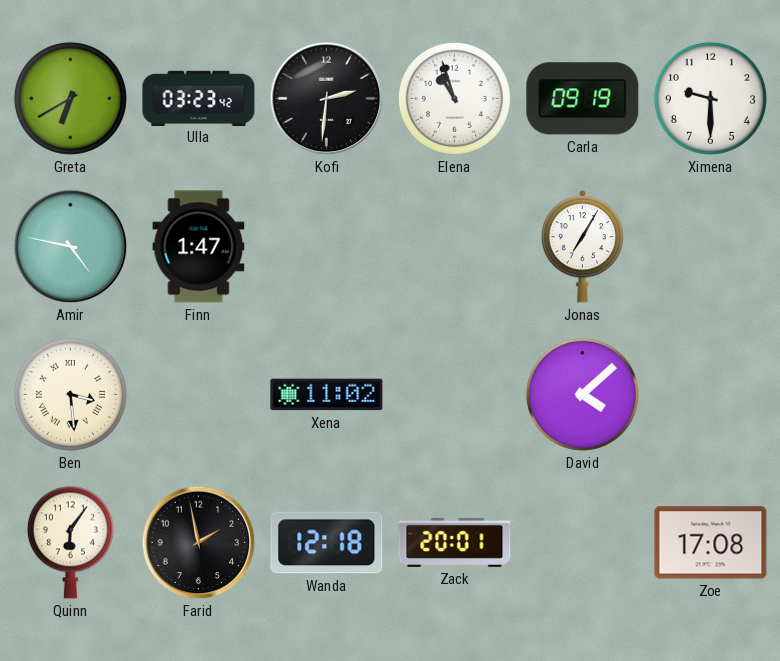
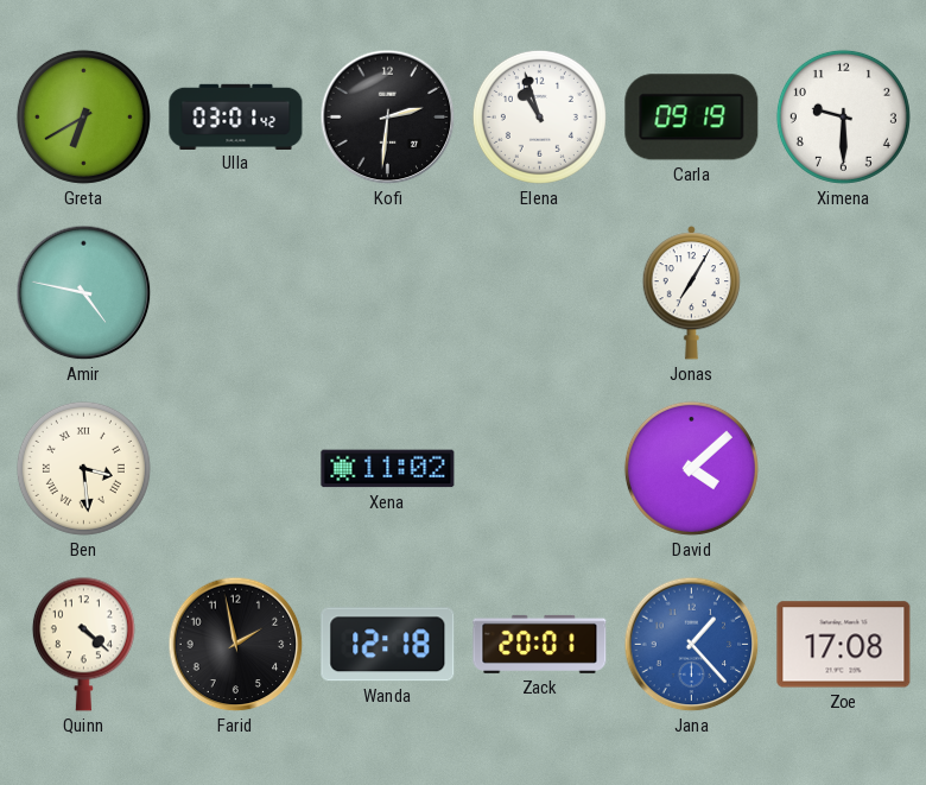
Ulla: 03:23 -> 03:01 (236, 116)
Finn: 1:47 -> none (199, 247)
Quinn: 6:06 -> 4:22 (83, 644)
Jana: none -> 1:23 (692, 645)
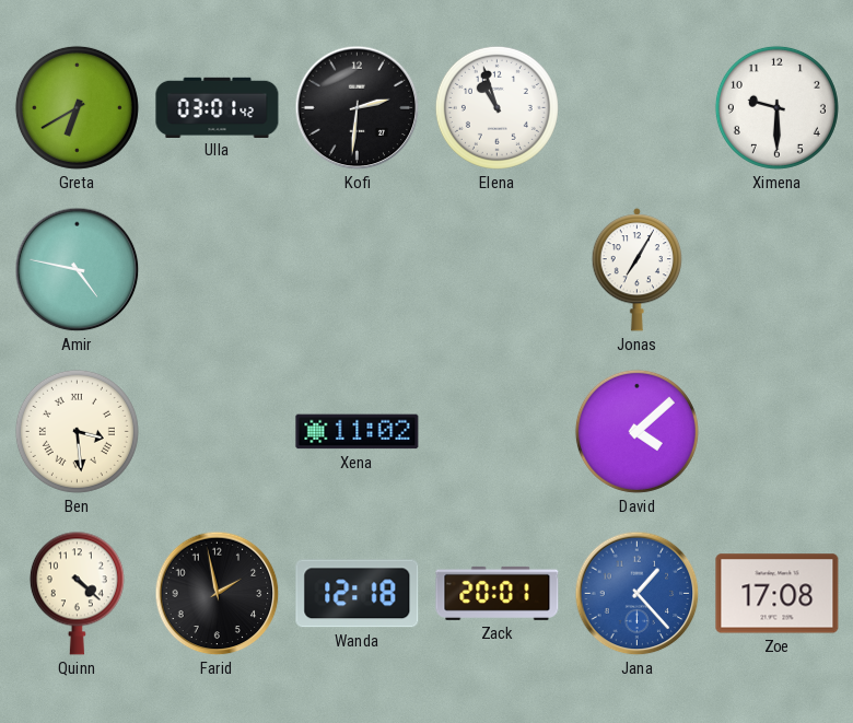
Carla: 09:19 -> none (692, 118)
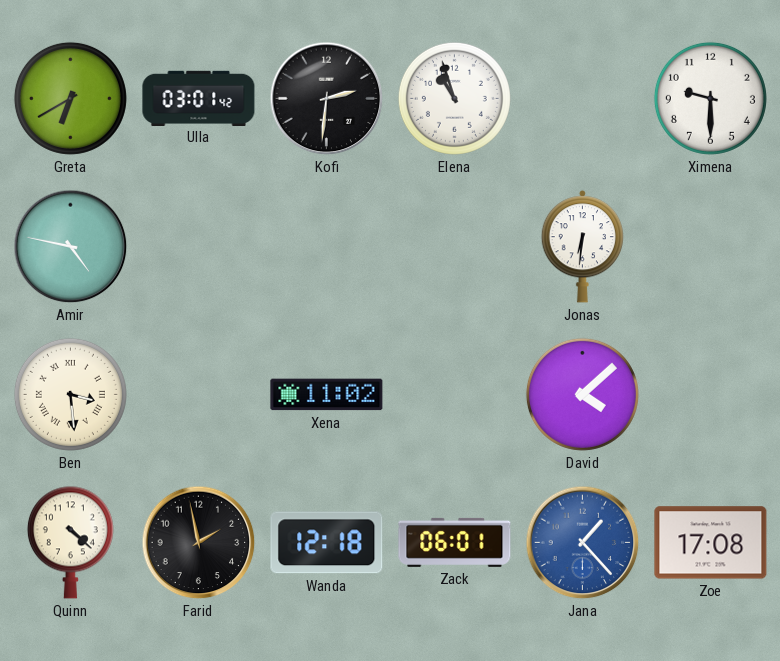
Jonas: 7:05 -> 6:31 (582, 247)
Zack: 20:01 -> 06:01 (455, 542)
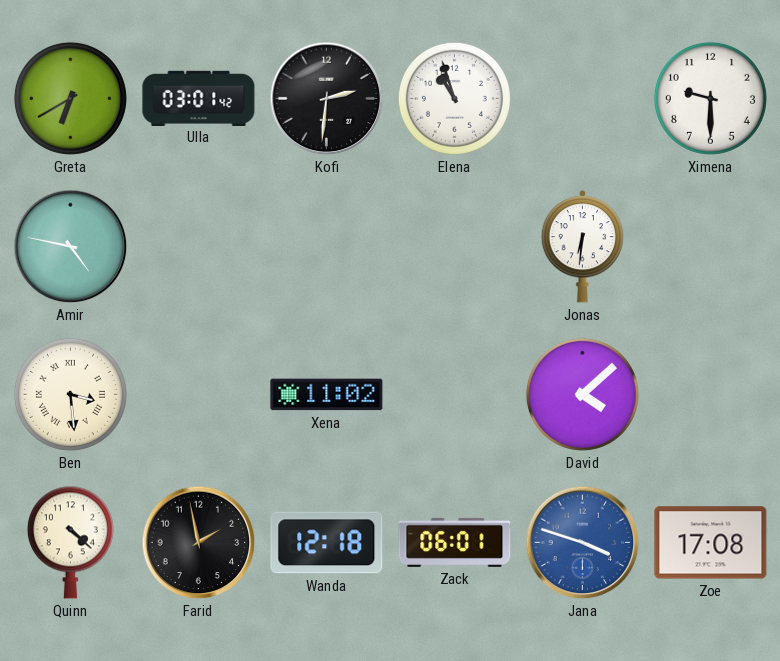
Jana: 1:23 -> 3:48 (583, 543)
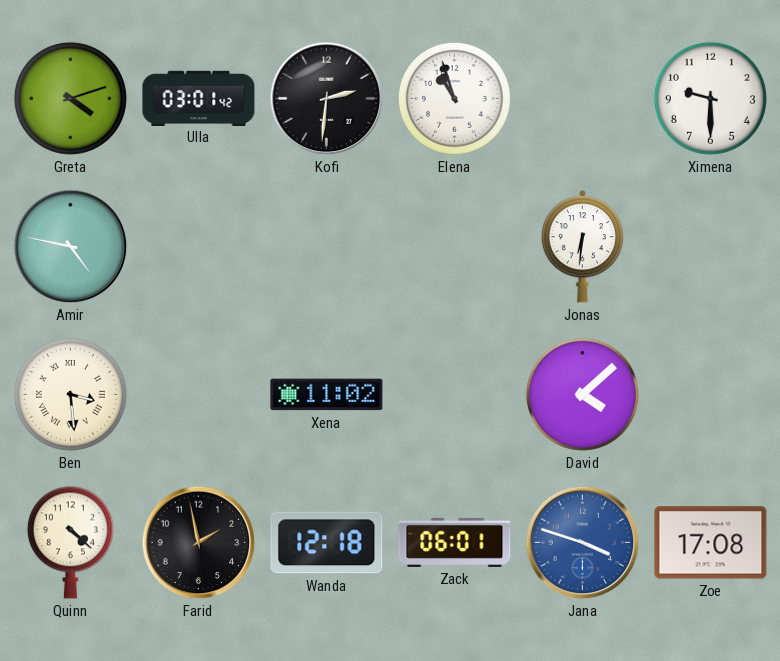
Greta: 6:40 -> 4:12 (70, 98)
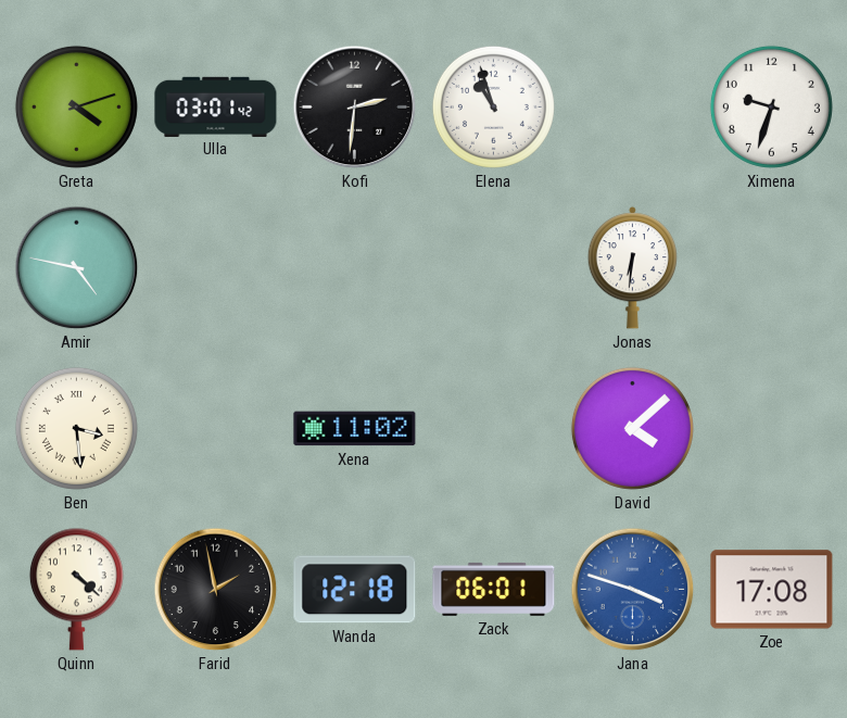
Ximena: 9:30 -> 9:33 (771, 106)
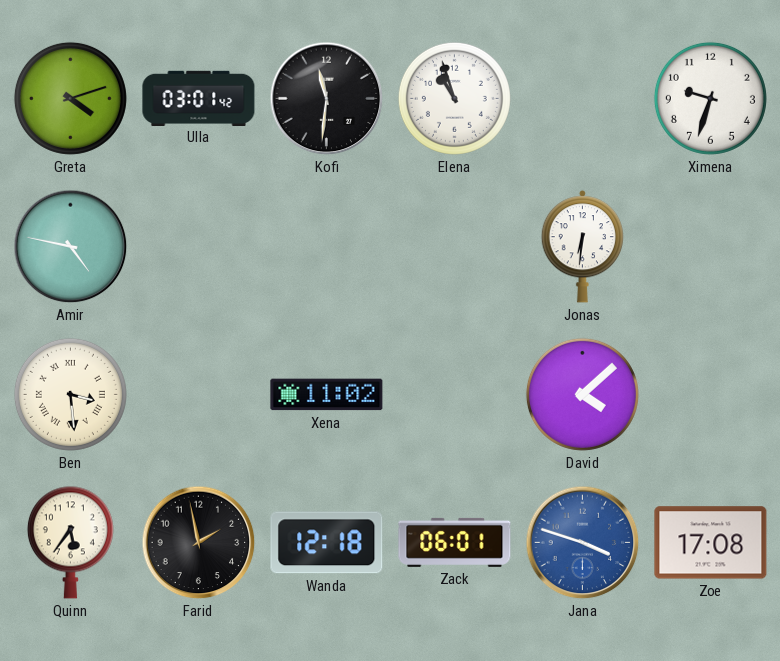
Kofi: 2:31 -> 11:31 (327, 99)
Quinn: 4:22 -> 5:36 (70, 542)
